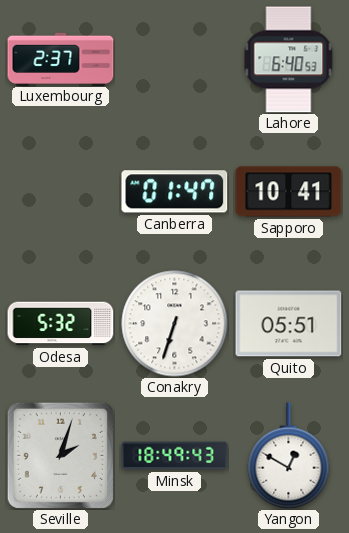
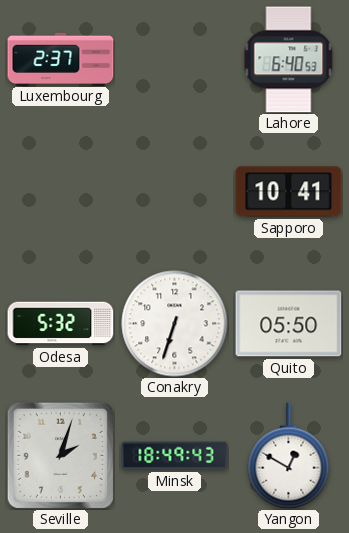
Canberra: 01:47 -> none (175, 192)
Quito: 05:51 -> 05:50 (289, 324)
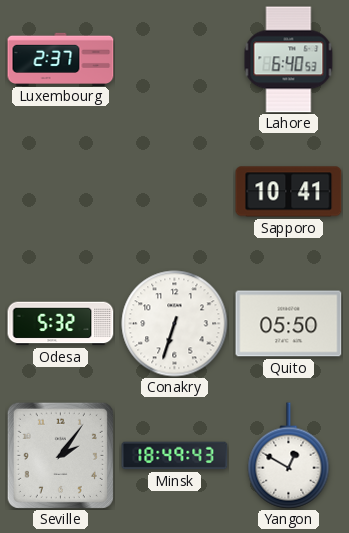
Seville: 2:03 -> 2:06 (60, 455)
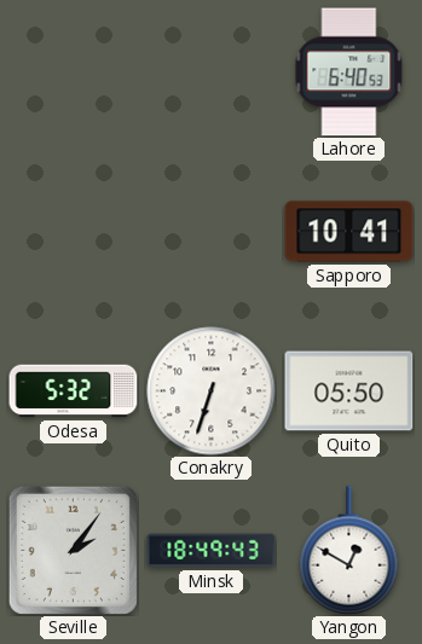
Luxembourg: 2:37 -> none (61, 59)
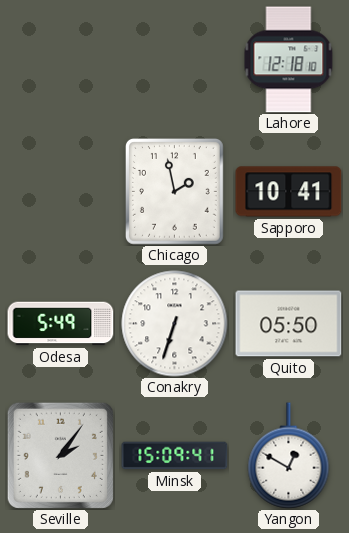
Lahore: 6:40 -> 12:18 (289, 60)
Chicago: none -> 1:58 (174, 192)
Odesa: 5:32 -> 5:49 (61, 324)
Minsk: 18:49 -> 15:09 (175, 456)
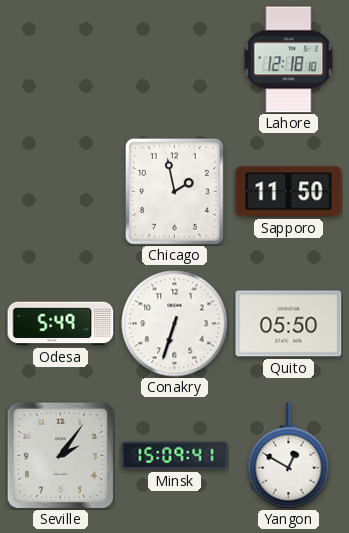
Sapporo: 10:41 -> 11:50 (289, 192)
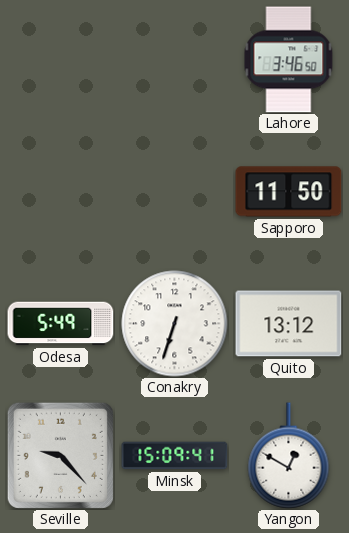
Lahore: 12:18 -> 3:46 (289, 60)
Chicago: 1:58 -> none (174, 192)
Quito: 05:50 -> 13:12 (289, 324)
Seville: 2:06 -> 9:23 (60, 455)
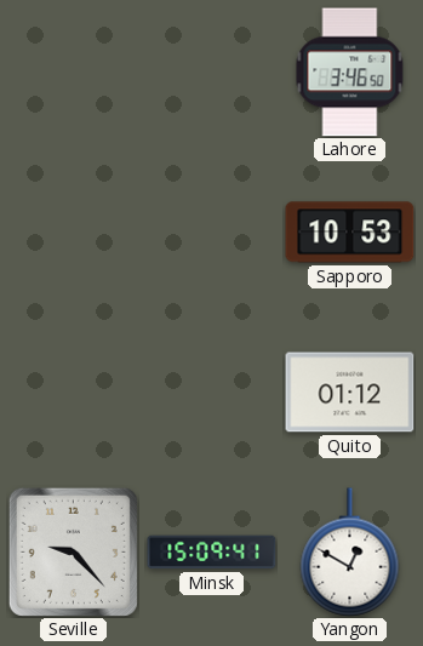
Sapporo: 11:50 -> 10:53 (350, 233)
Odesa: 5:49 -> none (61, 324)
Conakry: 6:33 -> none (175, 324)
Quito: 13:12 -> 01:12 (350, 393)
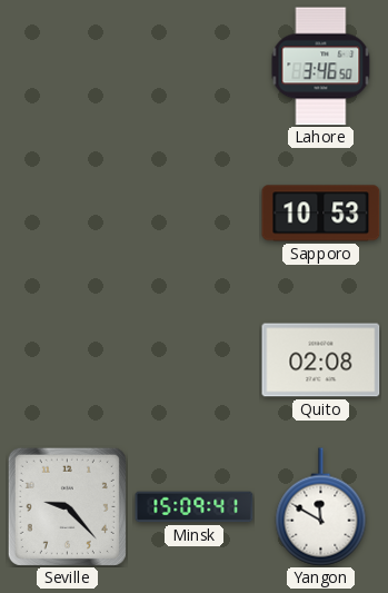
Quito: 01:12 -> 02:08 (321, 360)
Yangon: 12:50 -> 11:50 (321, 507)
